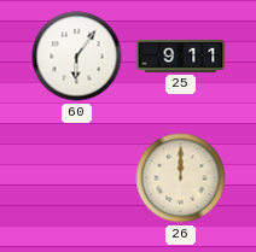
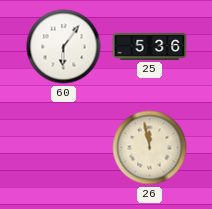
25: 9:11 -> 5:36 (150, 46)
26: 12:00 -> 11:58 (150, 148)
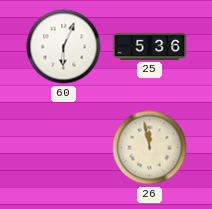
60: 6:06 -> 6:04 (64, 47)
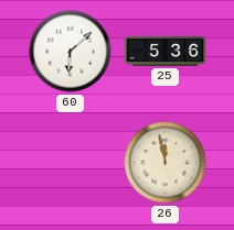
60: 6:04 -> 6:08 (71, 52)
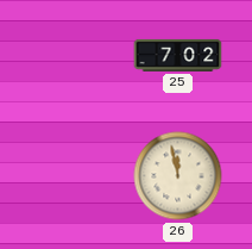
60: 6:08 -> none (71, 52)
25: 5:36 -> 7:02 (178, 55)
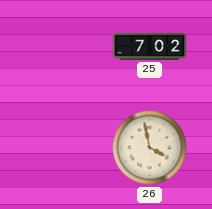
26: 11:58 -> 3:58 (150, 148)
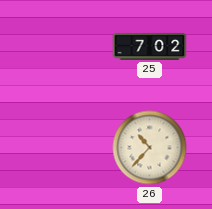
26: 3:58 -> 10:37 (150, 148)
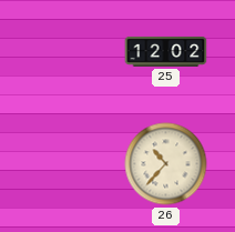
25: 7:02 -> 12:02 (166, 51)
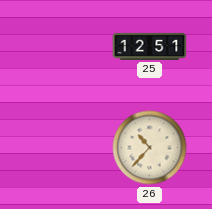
25: 12:02 -> 12:51 (150, 46)
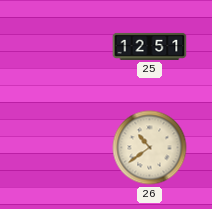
26: 10:37 -> 10:39 (150, 148)
